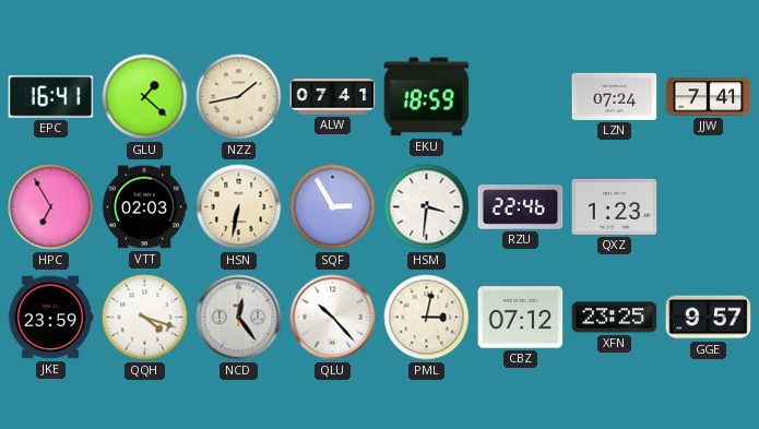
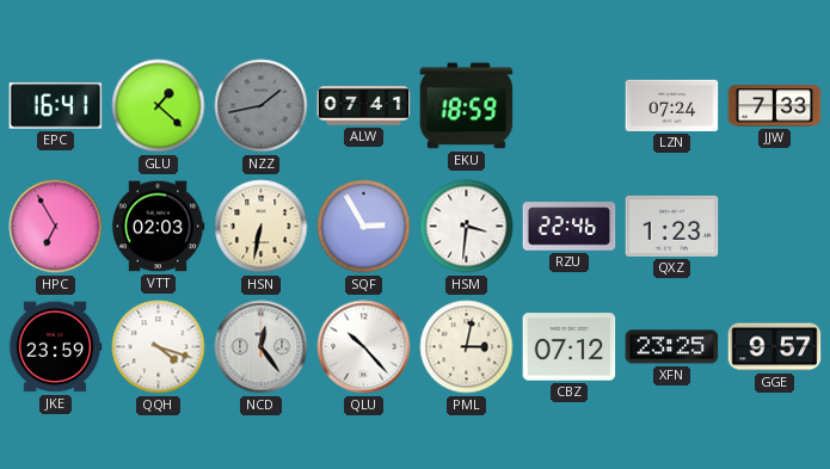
NZZ dial: cream -> grey (262, 106)
JJW: 7:41 -> 7:33 (775, 106)
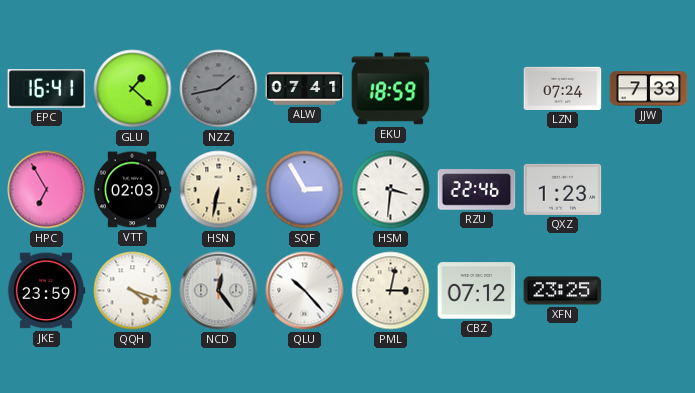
GGE: 9:57 -> none (775, 347)
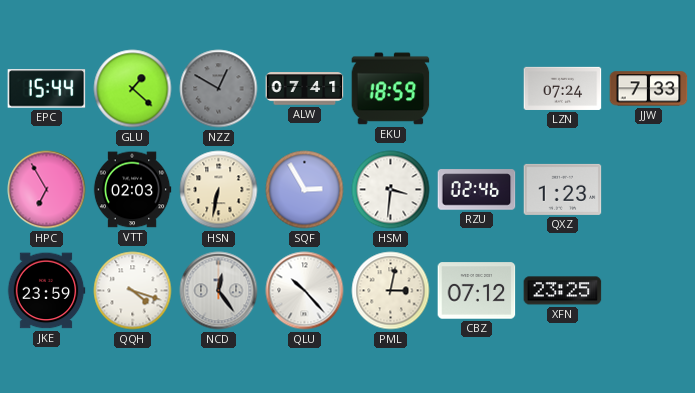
EPC: 16:41 -> 15:44 (47, 89)
NZZ: 1:43 -> 12:50 (219, 89)
RZU: 22:46 -> 02:46 (477, 190)
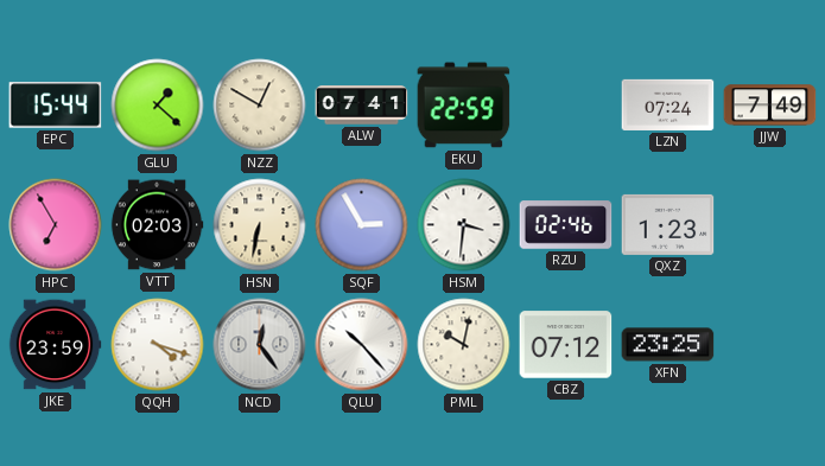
NZZ dial: grey -> cream (260, 106)
EKU: 18:59 -> 22:59 (464, 106)
JJW: 7:33 -> 7:49 (770, 106)
PML: 3:02 -> 10:02 (464, 345)
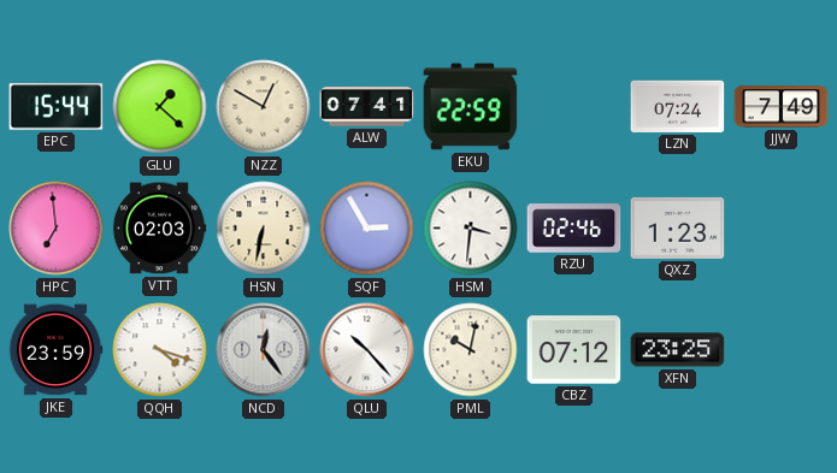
HPC: 6:55 -> 6:59 (57, 229)
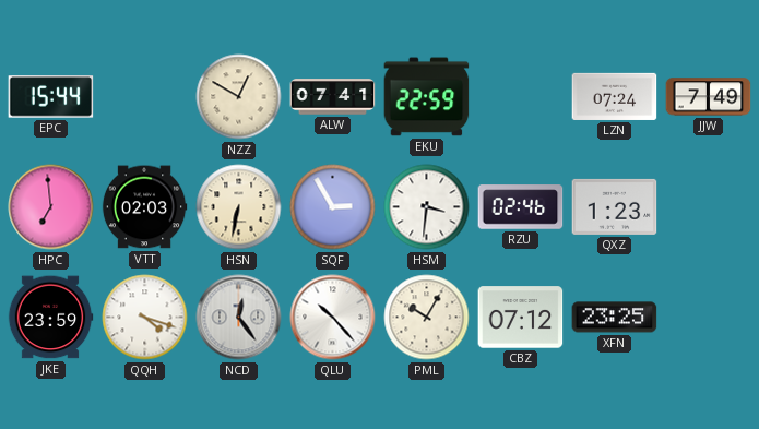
GLU: 1:22 -> none (160, 107)
PML: 10:02 -> 10:05 (427, 318)
